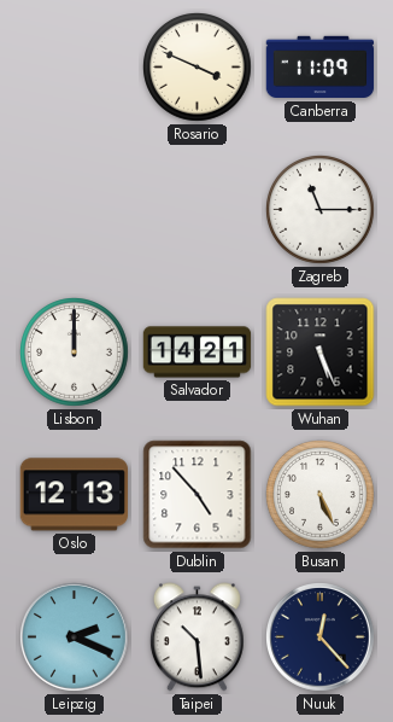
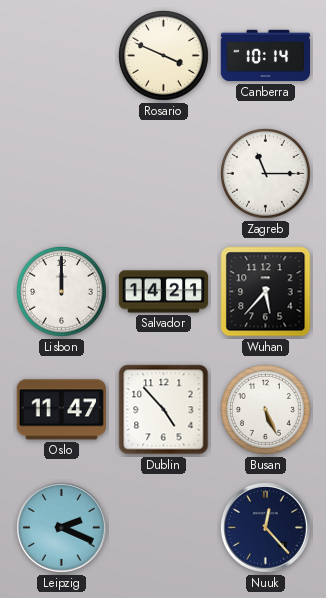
Canberra: 11:09 -> 10:14 (266, 56)
Wuhan: 5:26 -> 5:37 (266, 292)
Oslo: 12:13 -> 11:47 (61, 410)
Taipei: 10:29 -> none (196, 637)
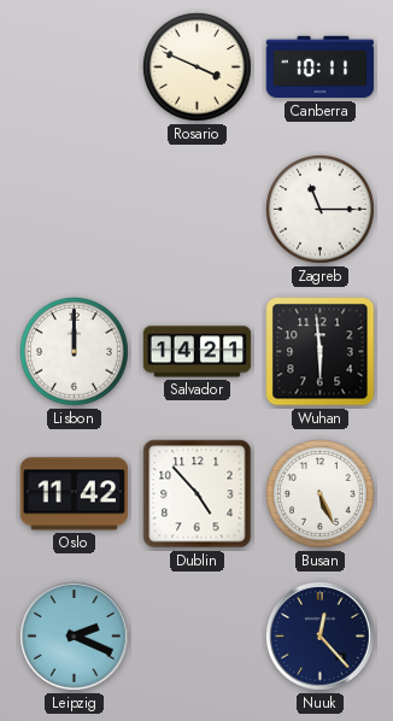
Canberra: 10:14 -> 10:11 (321, 68)
Wuhan: 5:37 -> 5:59 (321, 352)
Oslo: 11:47 -> 11:42 (74, 494)
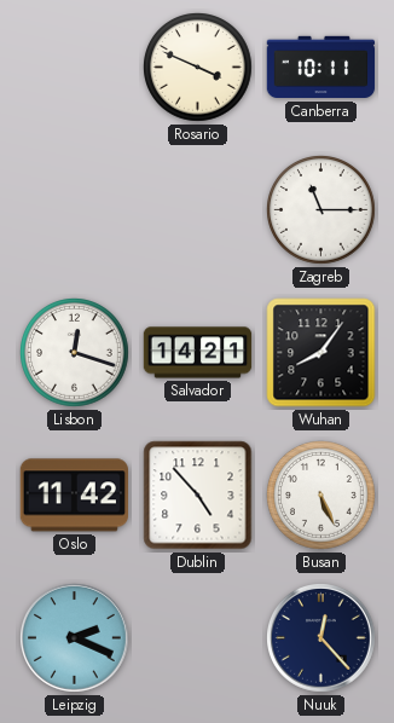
Lisbon: 12:00 -> 12:18 (75, 353)
Wuhan: 5:59 -> 8:06 (321, 353)
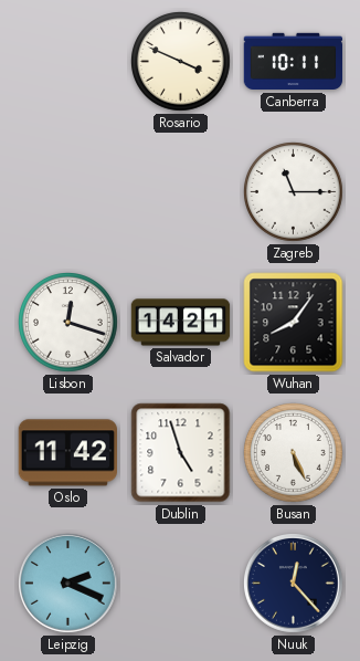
Dublin: 4:53 -> 4:57 (181, 453)
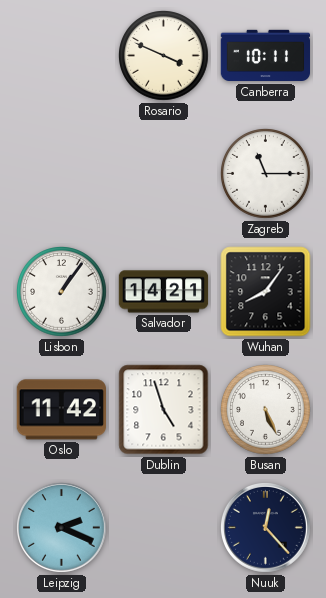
Lisbon: 12:18 -> 1:06 (62, 292)
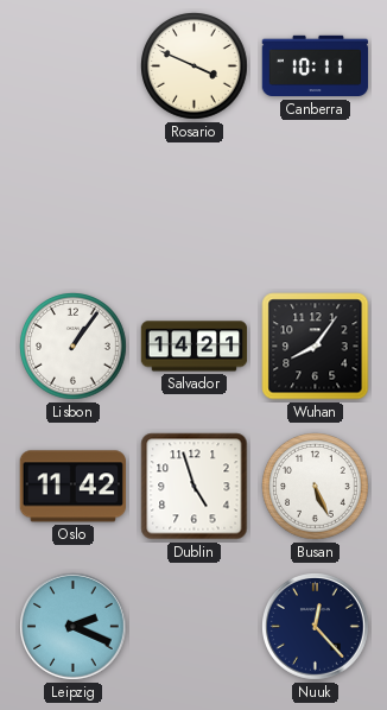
Zagreb: 11:15 -> none (266, 174)
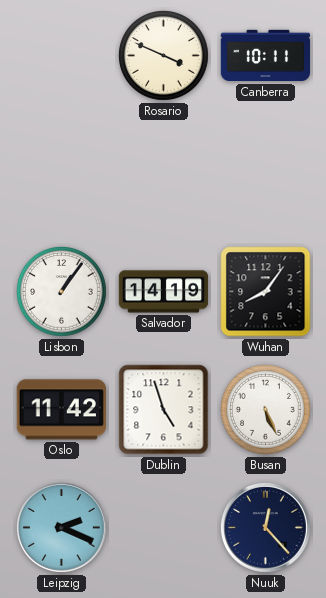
Salvador: 14:21 -> 14:19 (164, 292)
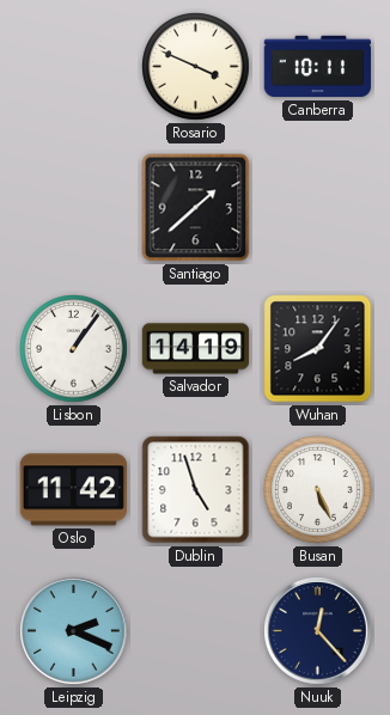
Santiago: none -> 1:38 (196, 208)
